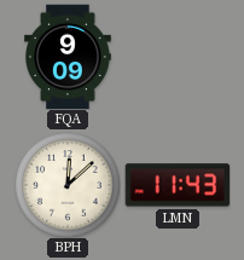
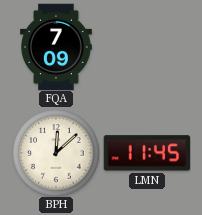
FQA: 9:09 -> 7:09 (57, 47)
LMN: 11:43 -> 11:45 (147, 153)
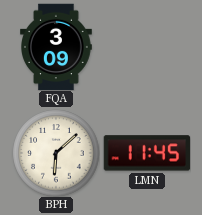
FQA: 7:09 -> 3:09 (57, 47)
BPH: 12:08 -> 6:08 (56, 153)
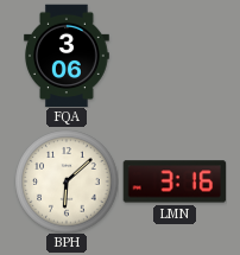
FQA: 3:09 -> 3:06 (68, 56)
LMN: 11:45 -> 3:16 (175, 181)
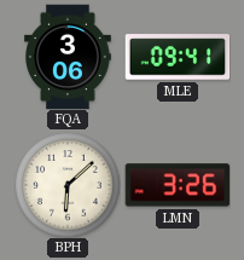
MLE: none -> 09:41 (178, 57)
LMN: 3:16 -> 3:26 (178, 185)
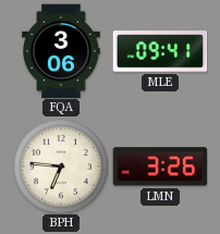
BPH: 6:08 -> 6:46 (61, 167)
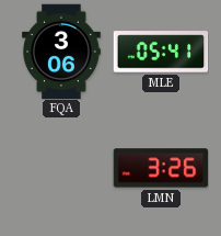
MLE: 09:41 -> 05:41 (161, 52)
BPH: 6:46 -> none (61, 167)
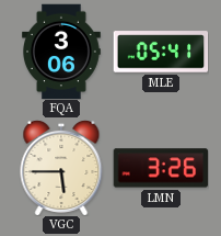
VGC: none -> 5:45 (61, 168)
